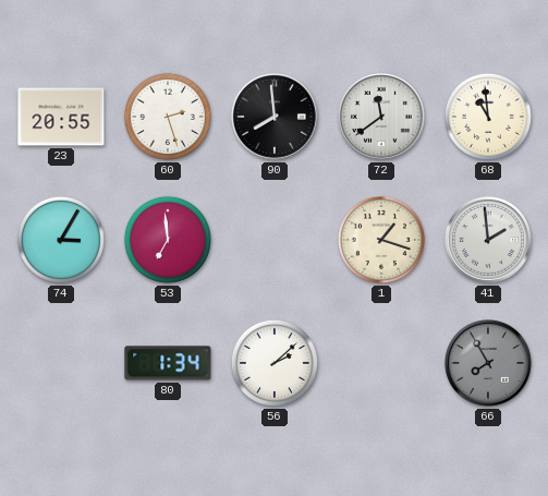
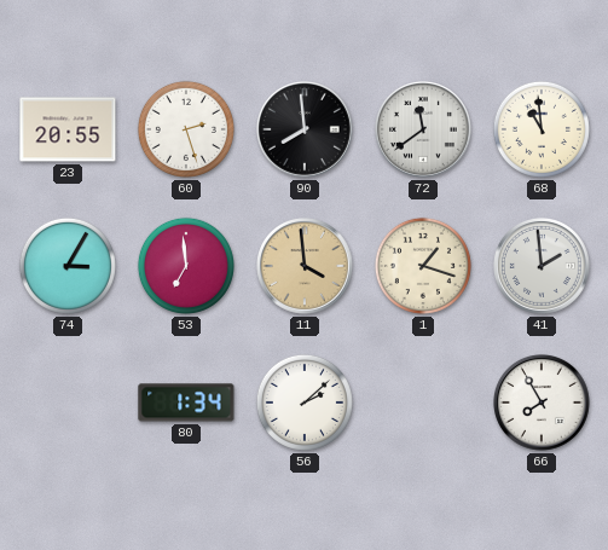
11: none -> 3:59 (306, 267)
66 dial: grey -> white (543, 404)
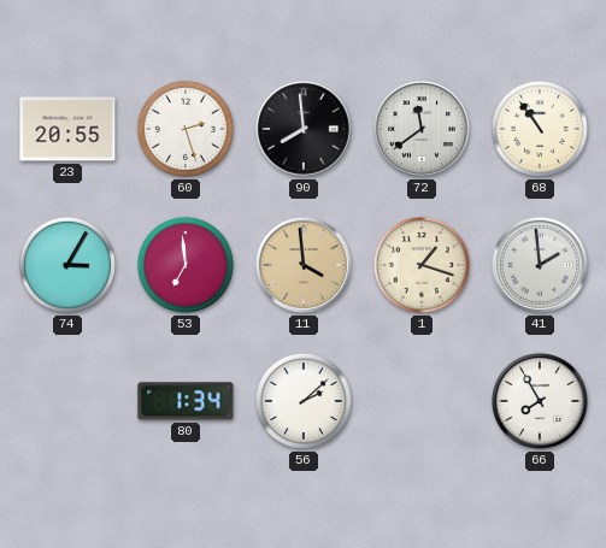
68: 10:59 -> 10:54 (540, 129)
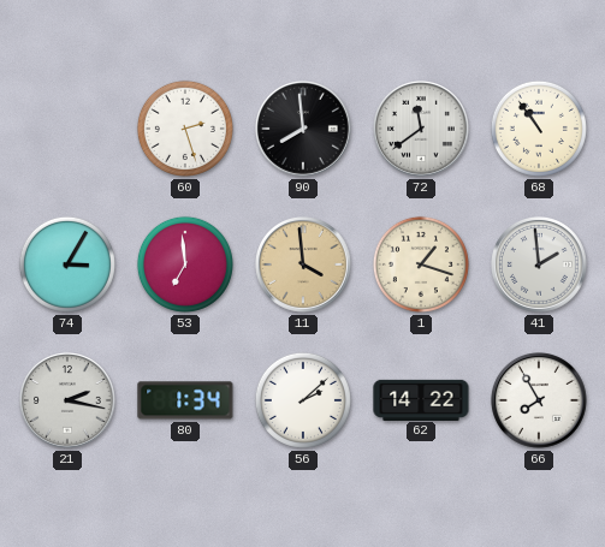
23: 20:55 -> none (67, 129)
21: none -> 2:17 (69, 402)
62: none -> 14:22 (421, 399)
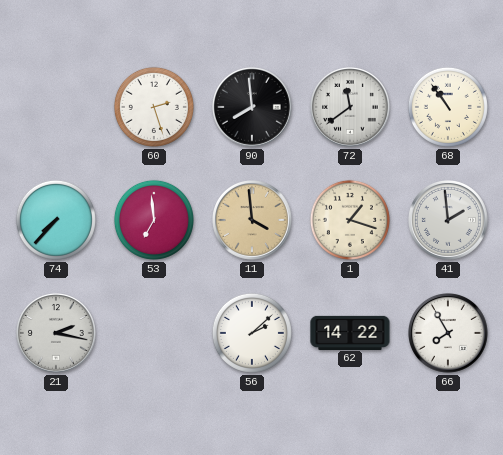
74: 3:05 -> 7:37 (56, 220)
80: 1:34 -> none (185, 400)
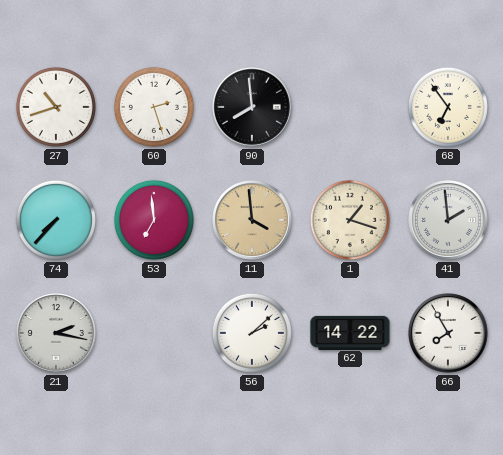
27: none -> 10:42 (56, 107)
72: 11:39 -> none (351, 108)
68: 10:54 -> 6:54 (448, 107)
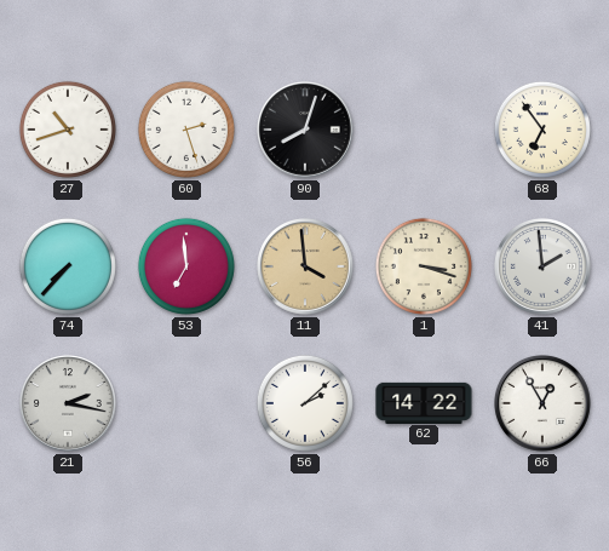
90: 7:59 -> 8:03 (306, 131)
1: 1:18 -> 3:18 (424, 266)
66: 7:55 -> 12:55 (544, 404)
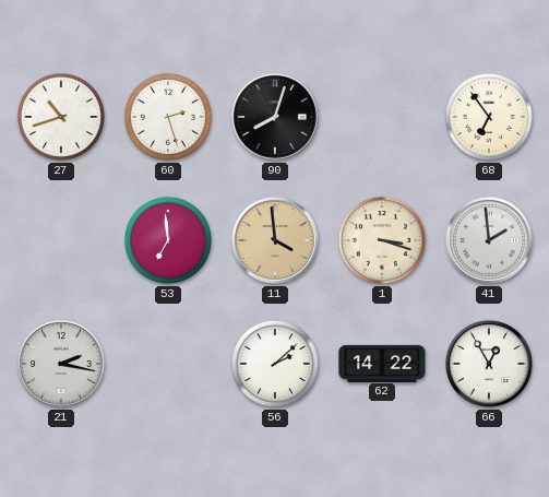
74: 7:37 -> none (68, 266)
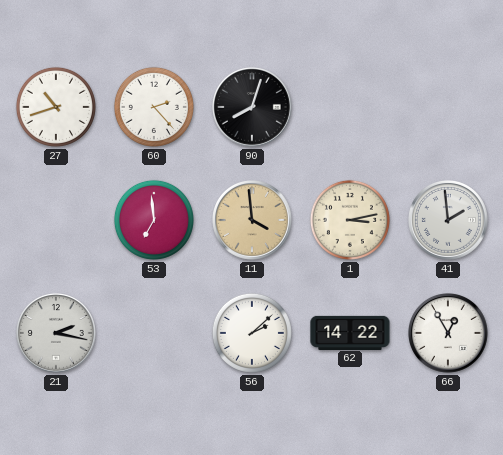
60: 2:27 -> 2:23 (154, 107)
68: 6:54 -> none (489, 117)
1: 3:18 -> 3:13 (350, 220)
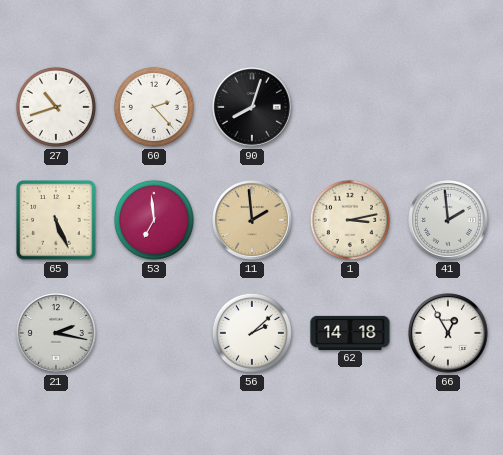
65: none -> 5:26 (56, 220)
11: 3:59 -> 1:59 (253, 221)
62: 14:22 -> 14:18 (350, 332)
